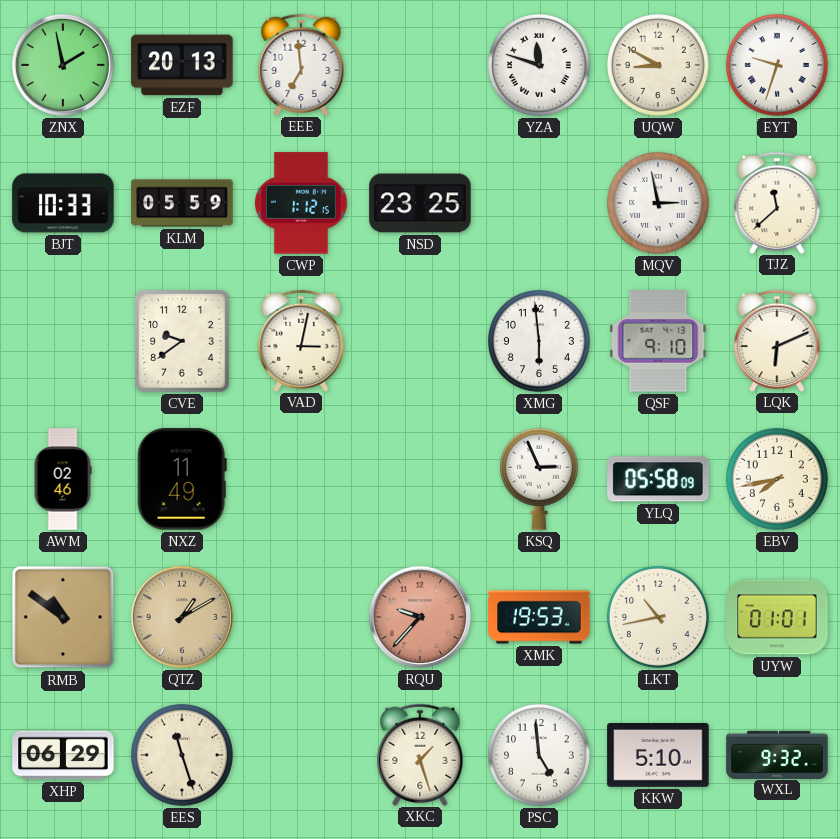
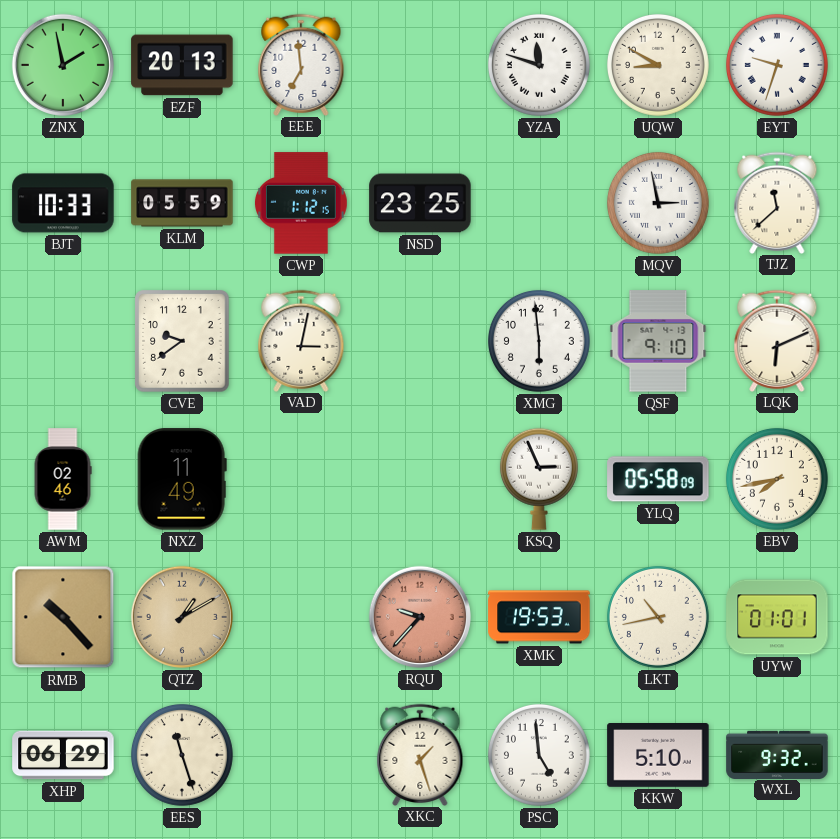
RMB: 10:51 -> 10:23 (63, 617)
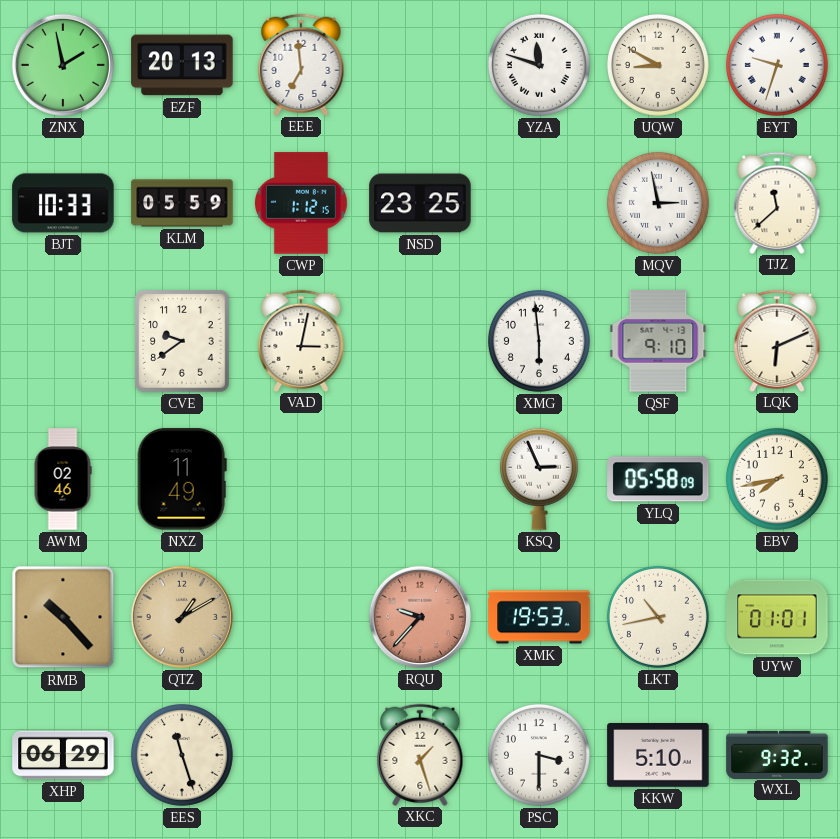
PSC: 4:59 -> 3:30 (539, 755)
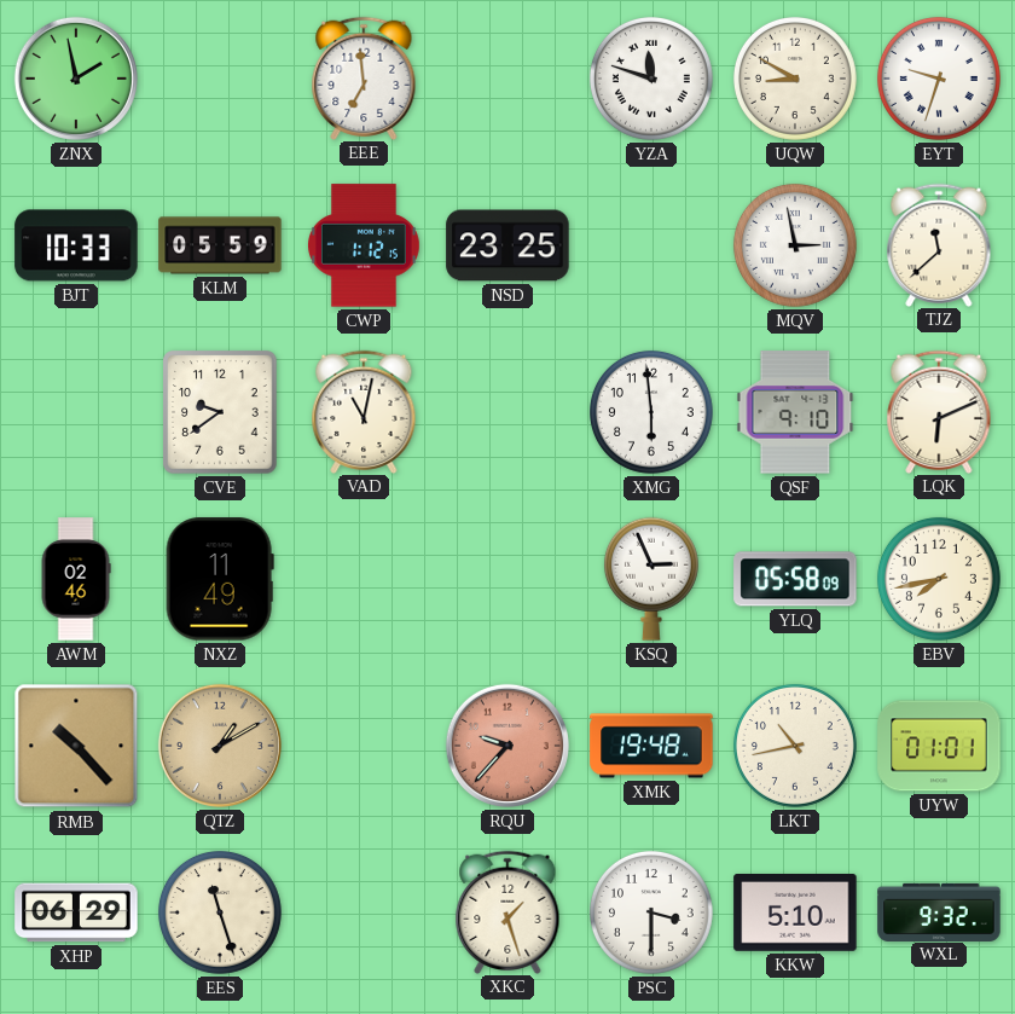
EZF: 20:13 -> none (182, 65)
VAD: 3:02 -> 11:02 (364, 411)
XMK: 19:53 -> 19:48 (651, 746)
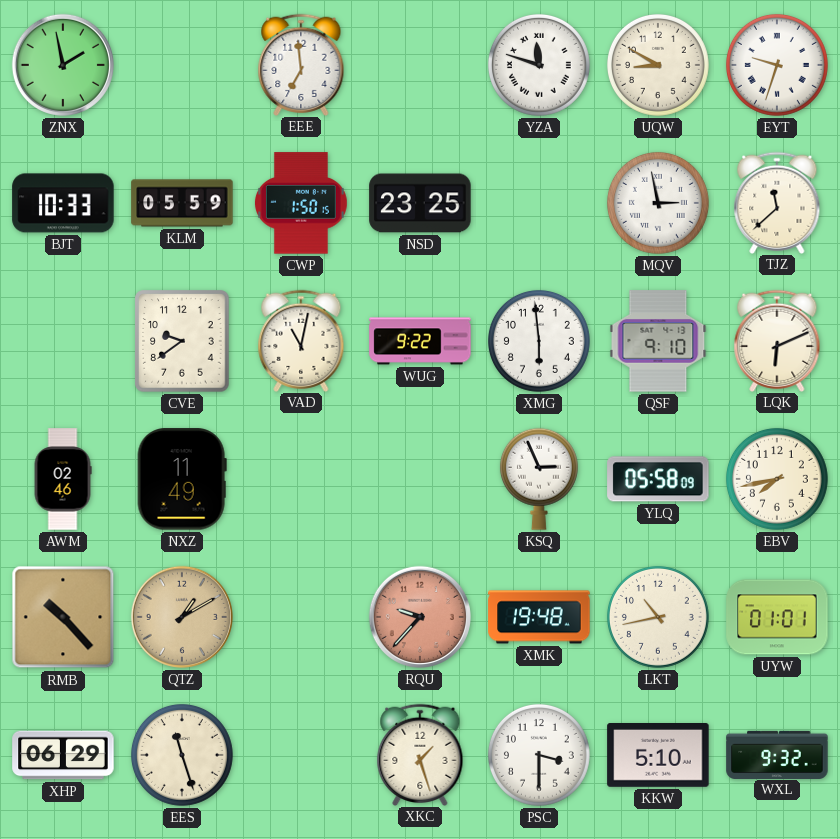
CWP: 1:12 -> 1:50 (301, 203)
WUG: none -> 9:22 (420, 341)
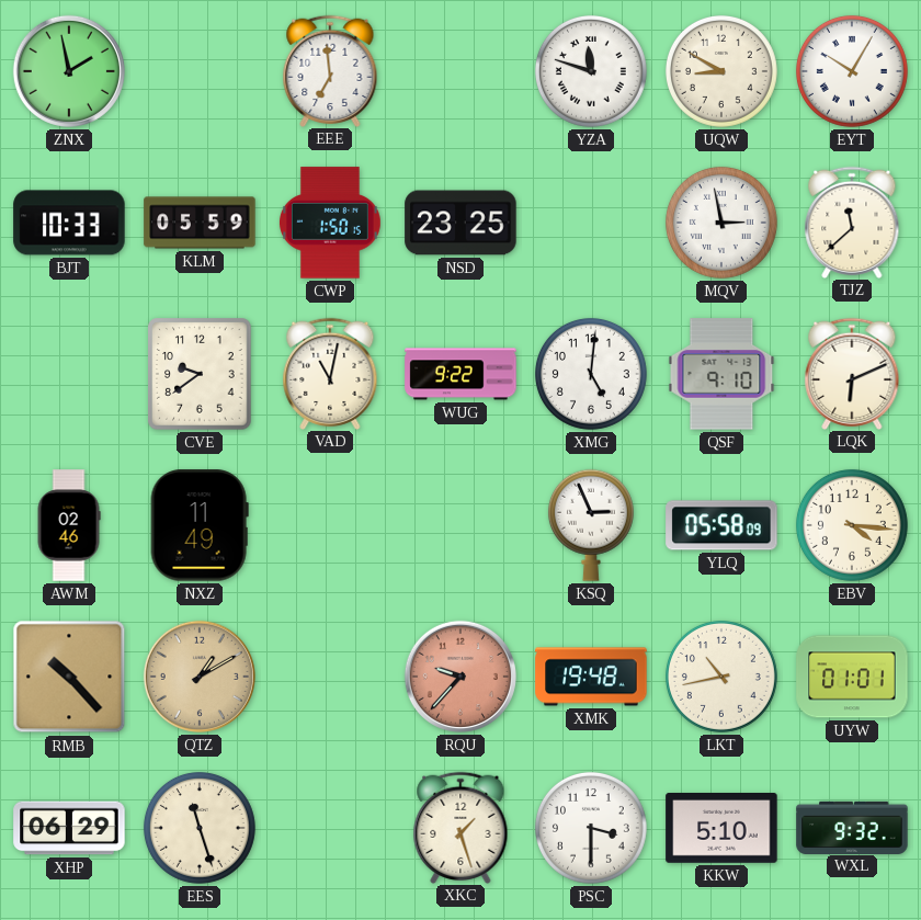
EYT: 9:33 -> 10:05 (852, 71)
XMG: 5:59 -> 5:01 (591, 374)
EBV: 7:43 -> 4:16 (852, 525)
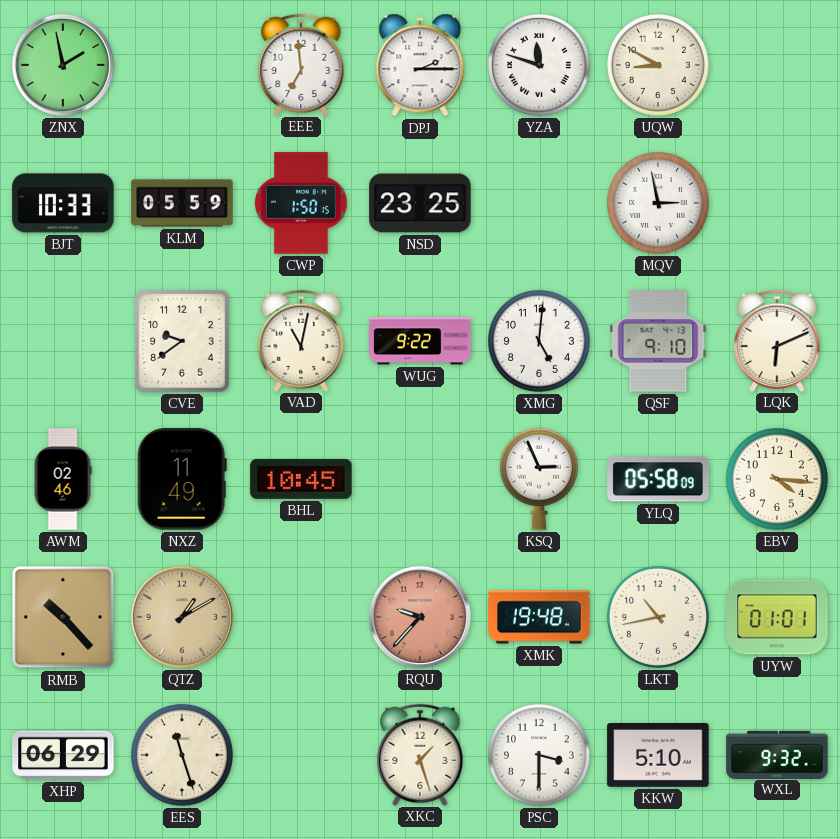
DPJ: none -> 2:15 (420, 65)
EYT: 10:05 -> none (852, 71)
TJZ: 11:38 -> none (852, 222)
BHL: none -> 10:45 (301, 479)
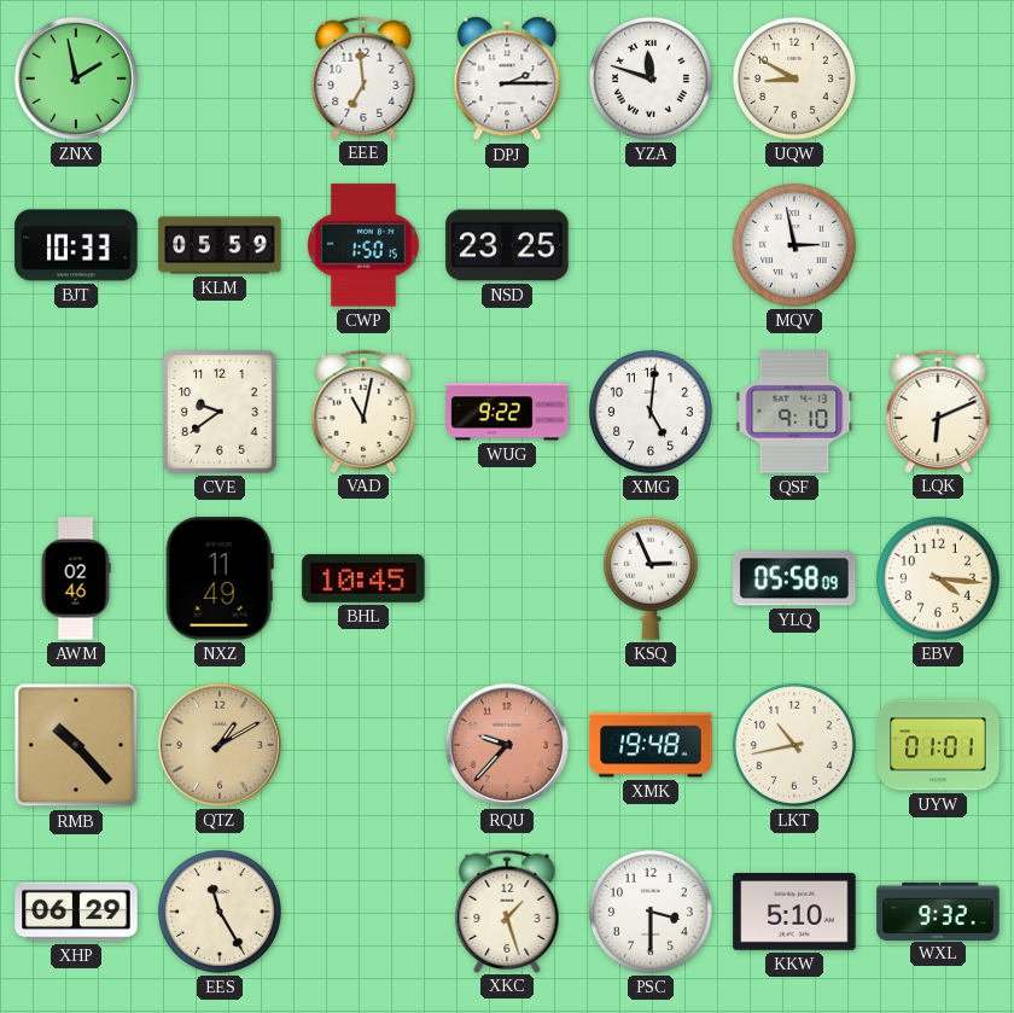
EES: 11:27 -> 11:25 (220, 912)
